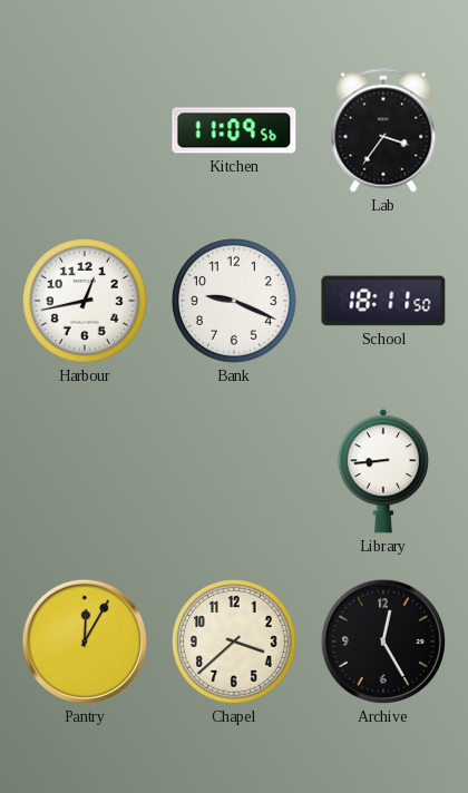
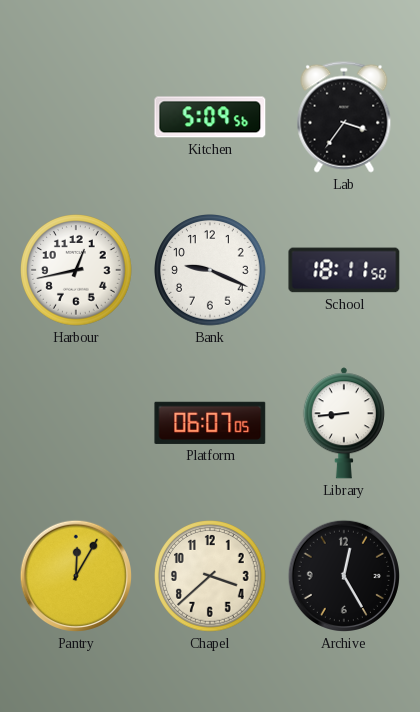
Kitchen: 11:09 -> 5:09 (210, 117)
Platform: none -> 06:07 (210, 423)
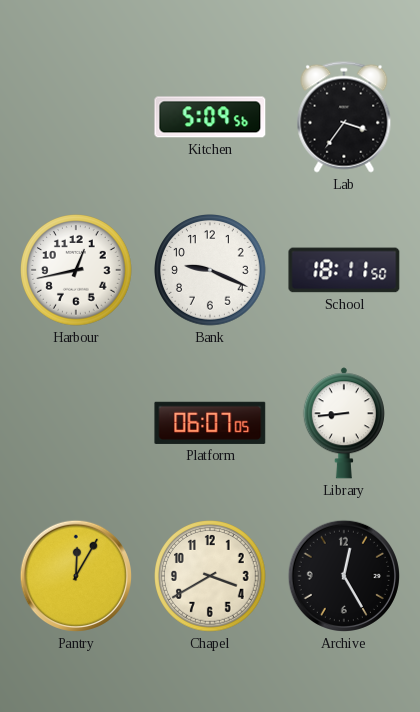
Chapel: 3:38 -> 3:40 (210, 576)
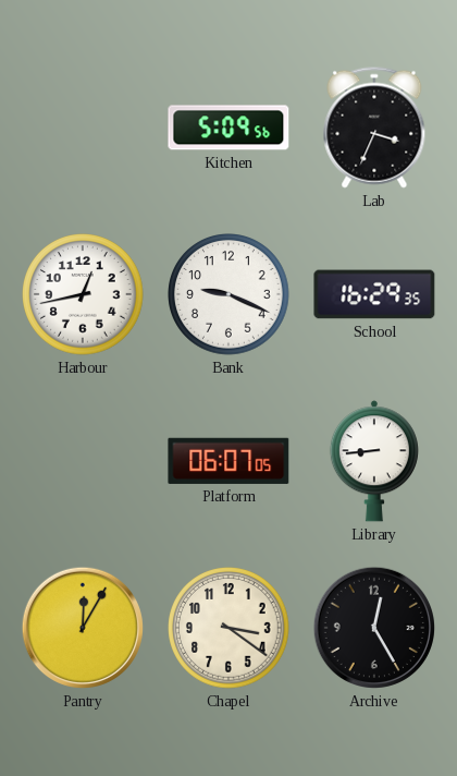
Lab: 3:36 -> 3:34 (374, 128)
School: 18:11 -> 16:29 (374, 294)
Chapel: 3:40 -> 3:21 (228, 628)
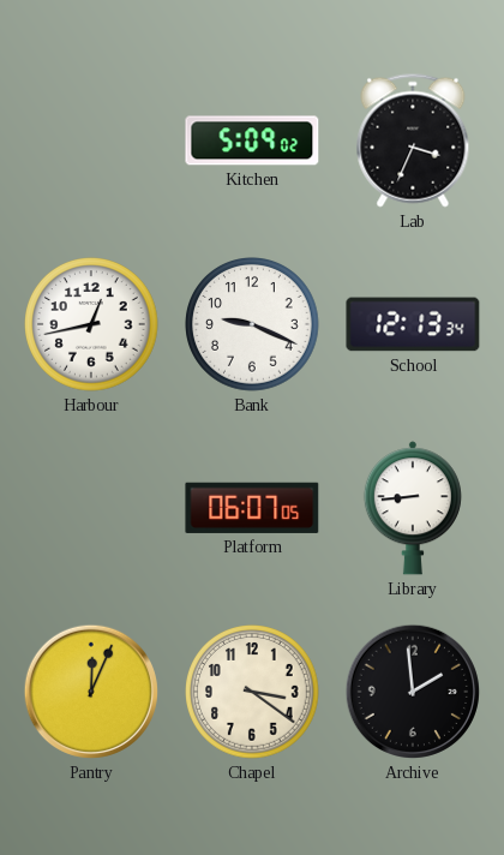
Kitchen: 5:09:56 -> 5:09:02 (252, 140)
School: 16:29 -> 12:13 (413, 324)
Pantry: 12:05 -> 12:04 (91, 692)
Archive: 12:25 -> 1:59 (413, 692)
